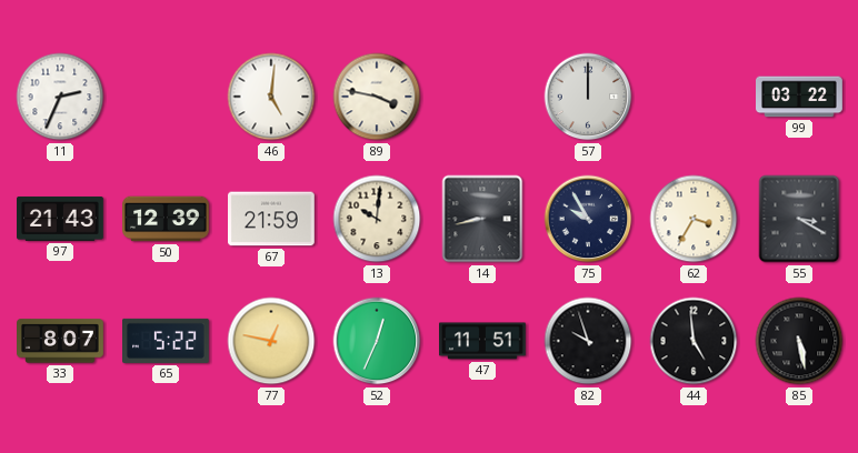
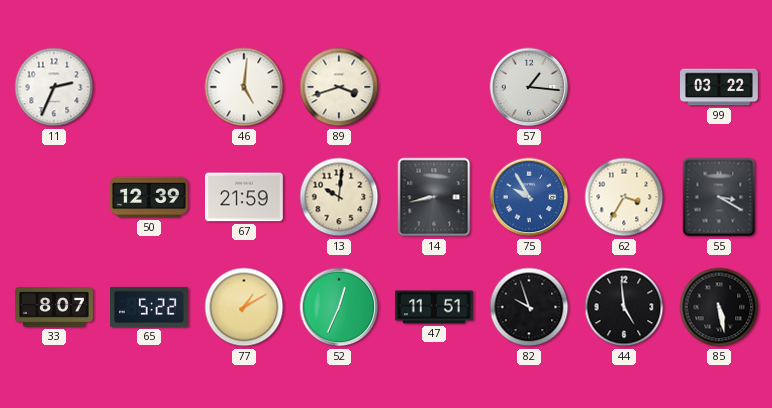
89: 3:47 -> 3:42 (339, 87)
57: 12:00 -> 1:16 (529, 87)
97: 21:43 -> none (61, 219)
75 dial: navy -> blue (529, 197)
77: 12:47 -> 1:10 (244, 307)
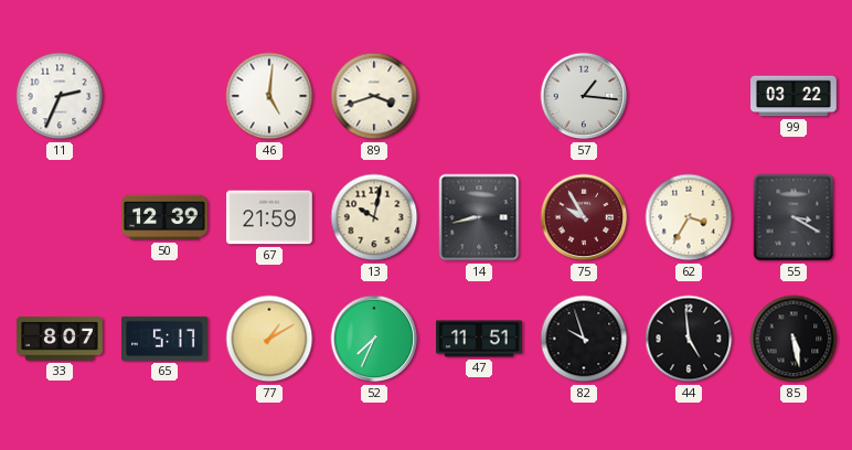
13: 10:01 -> 10:02 (374, 217)
75 dial: blue -> burgundy (584, 217)
65: 5:22 -> 5:17 (166, 339)
52: 12:34 -> 7:34 (374, 339)
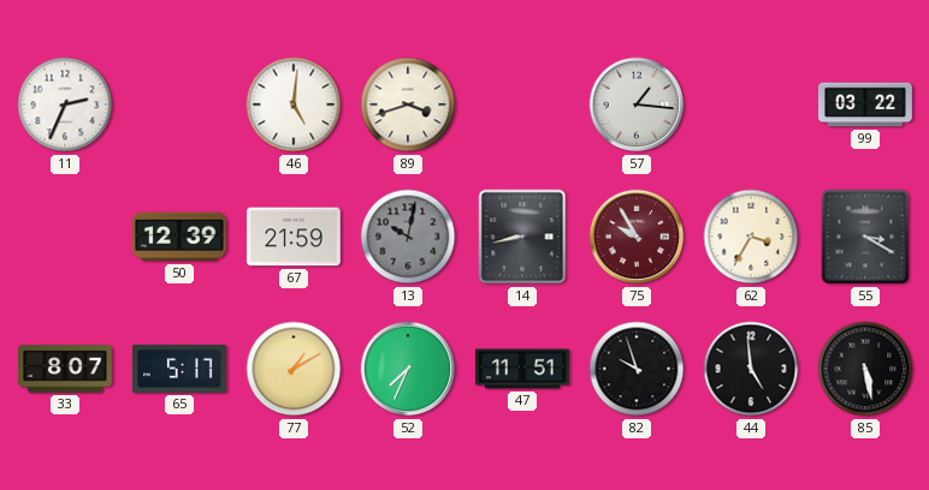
13 dial: cream -> grey (408, 237)
